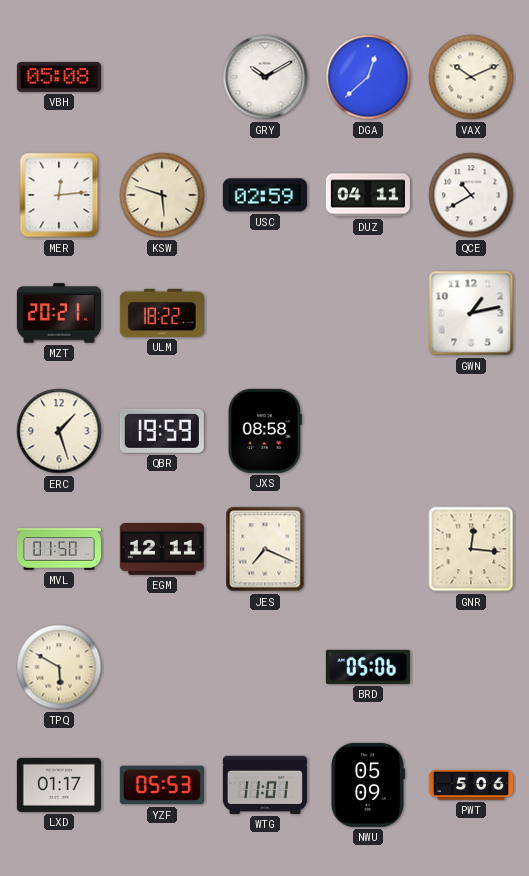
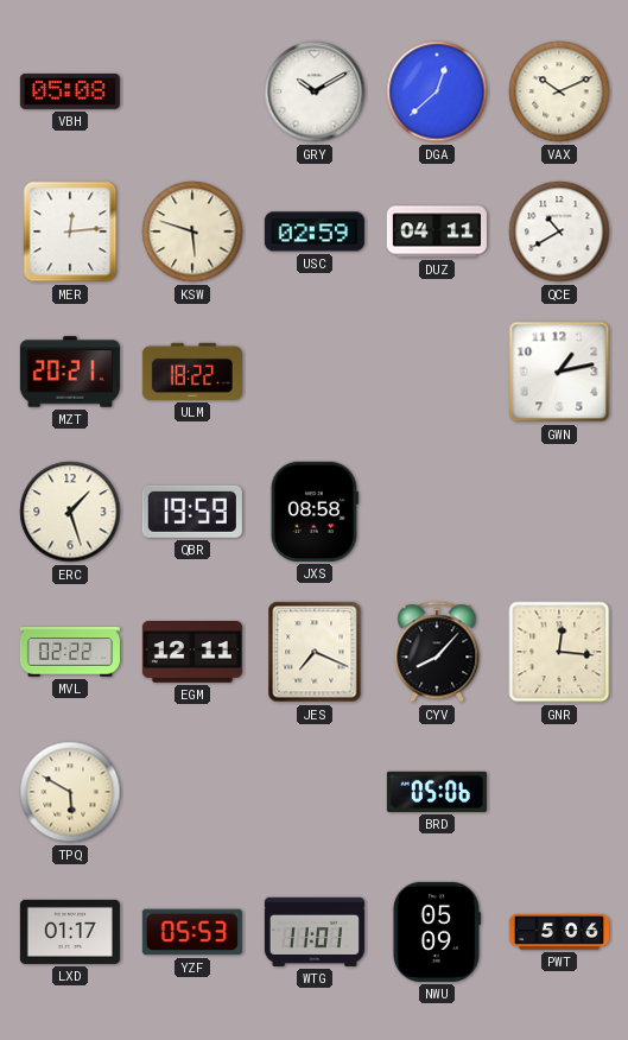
MVL: 01:50 -> 02:22 (70, 652)
CYV: none -> 8:07 (437, 652)
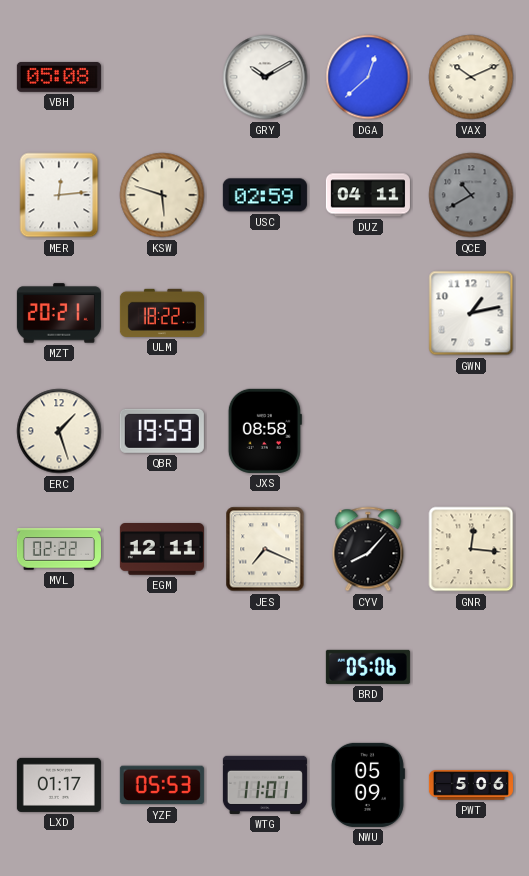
QCE dial: white -> grey (471, 195)
TPQ: 5:50 -> none (70, 792)
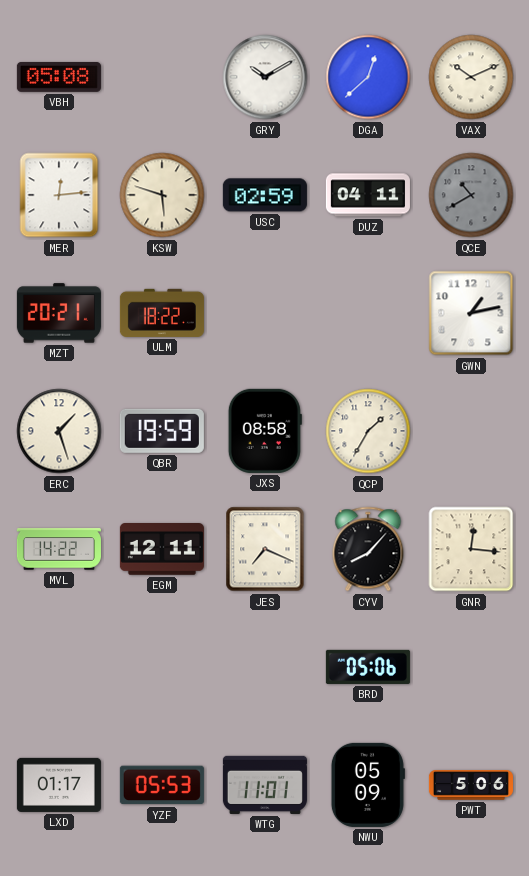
QCP: none -> 1:35 (368, 431)
MVL: 02:22 -> 14:22 (59, 549)
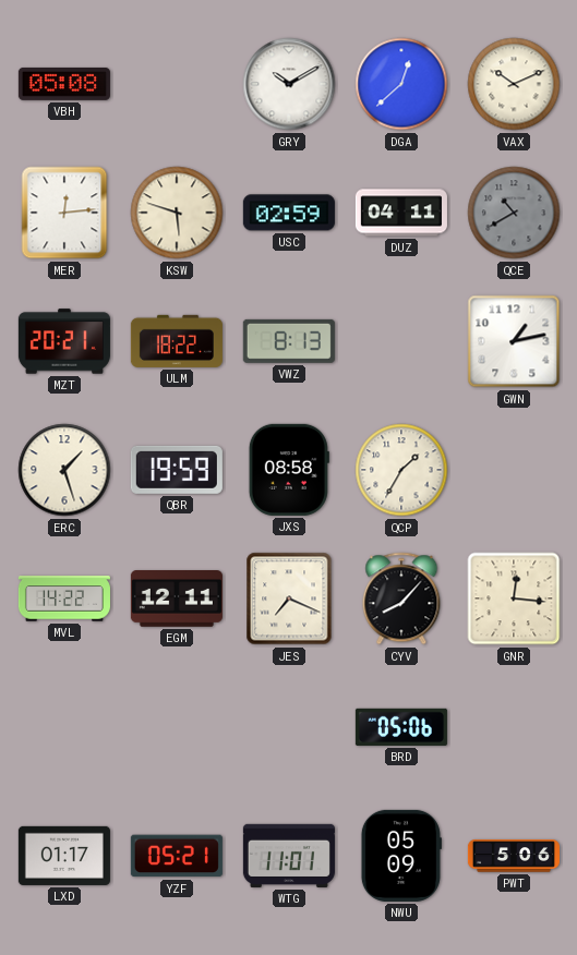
VWZ: none -> 8:13 (289, 341)
YZF: 05:53 -> 05:21 (177, 856)
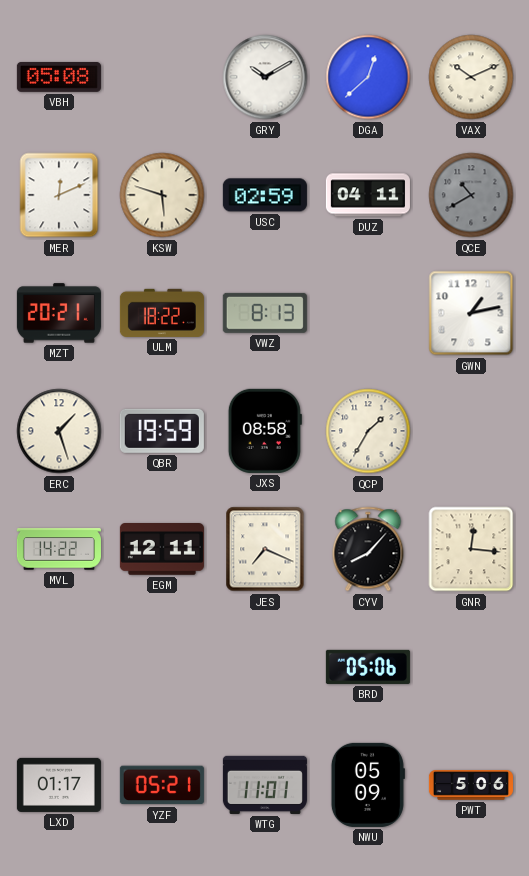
MER: 12:14 -> 12:11 (59, 195)
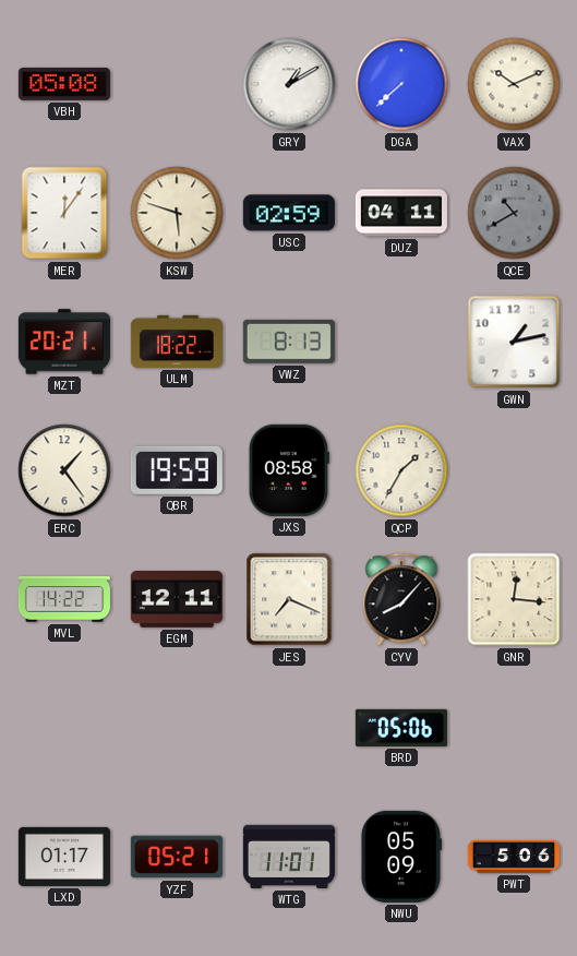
GRY: 10:10 -> 1:10 (289, 84)
DGA: 12:38 -> 7:38 (401, 84)
MER: 12:11 -> 12:06 (64, 213)
ERC: 1:27 -> 1:24 (64, 470)
